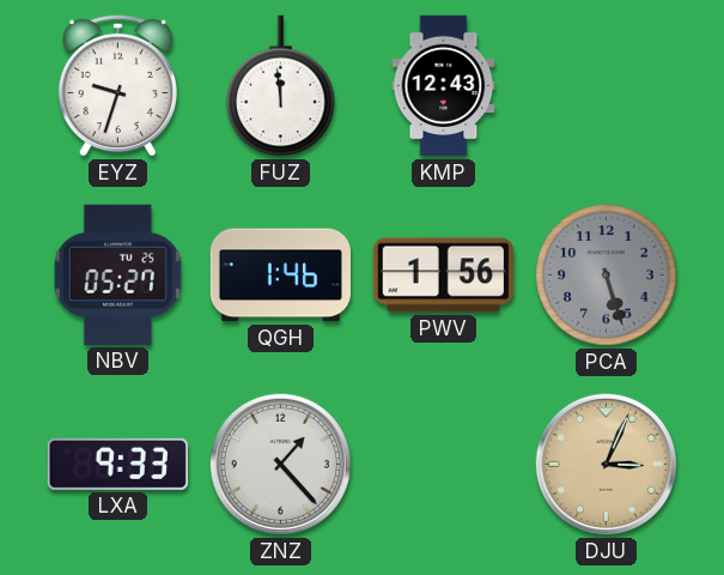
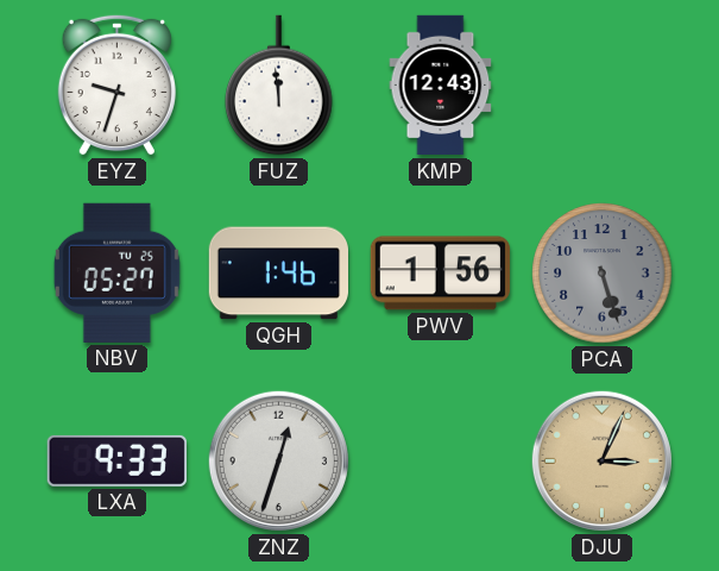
ZNZ: 1:23 -> 12:33 (278, 460)
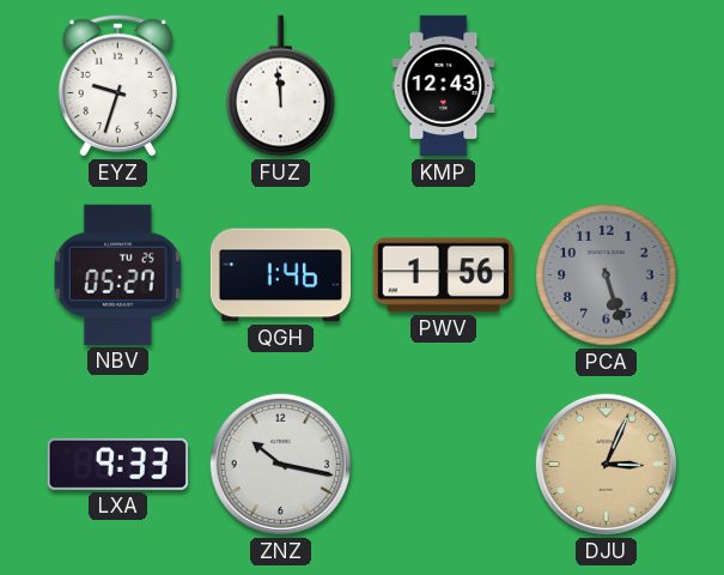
ZNZ: 12:33 -> 10:17 (280, 464)
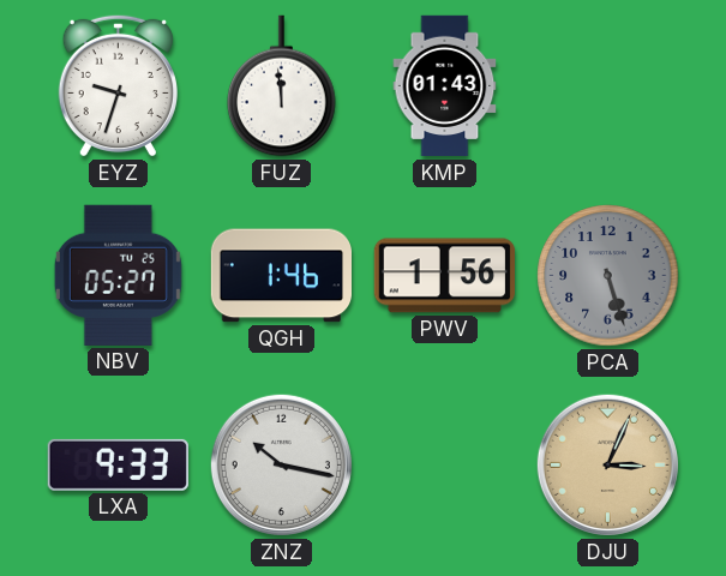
KMP: 12:43 -> 01:43 (445, 86)
